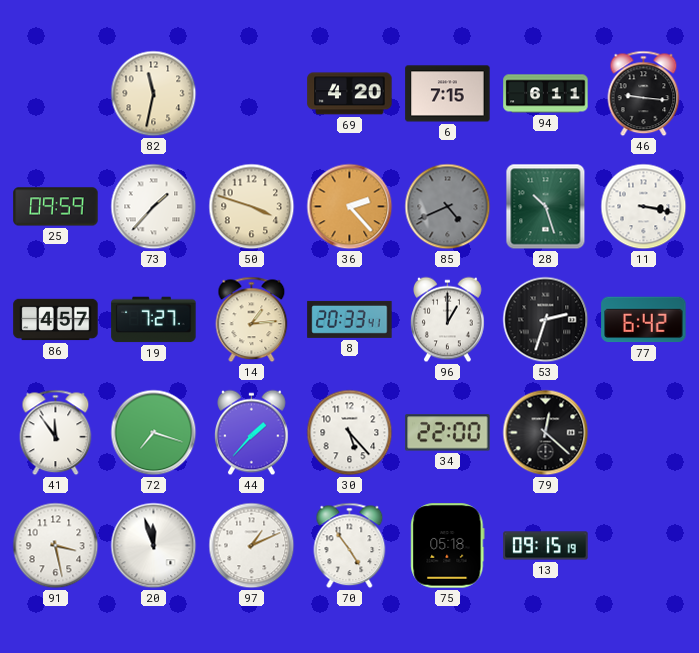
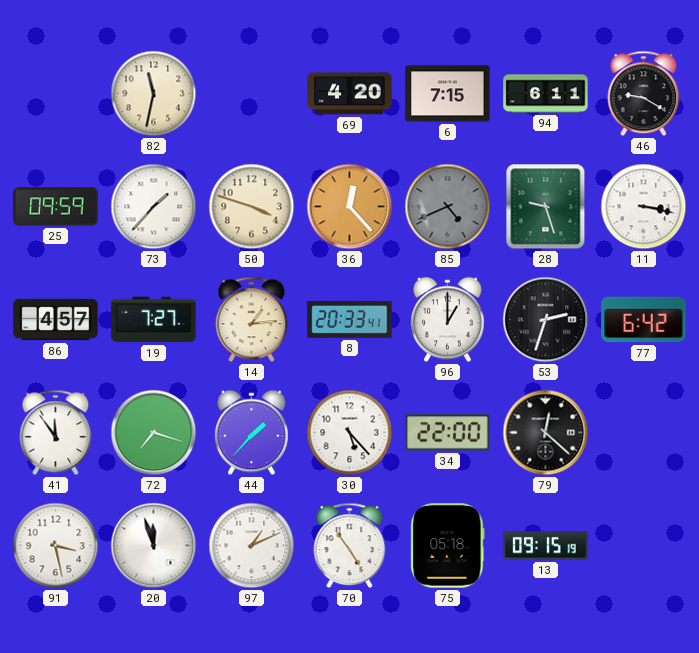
46: 9:16 -> 9:20 (644, 94)
36: 2:23 -> 12:23 (350, 207)
28: 10:27 -> 9:27 (546, 207)
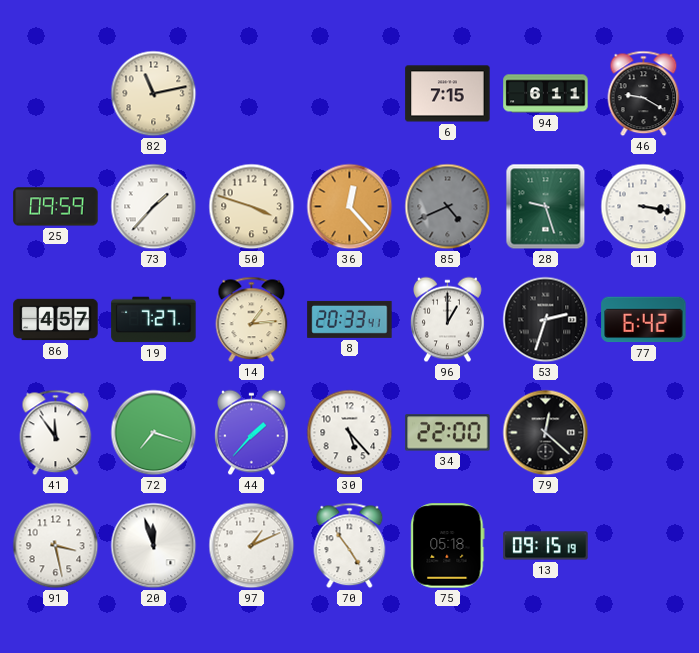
82: 11:32 -> 11:13 (154, 94)
69: 4:20 -> none (350, 94)
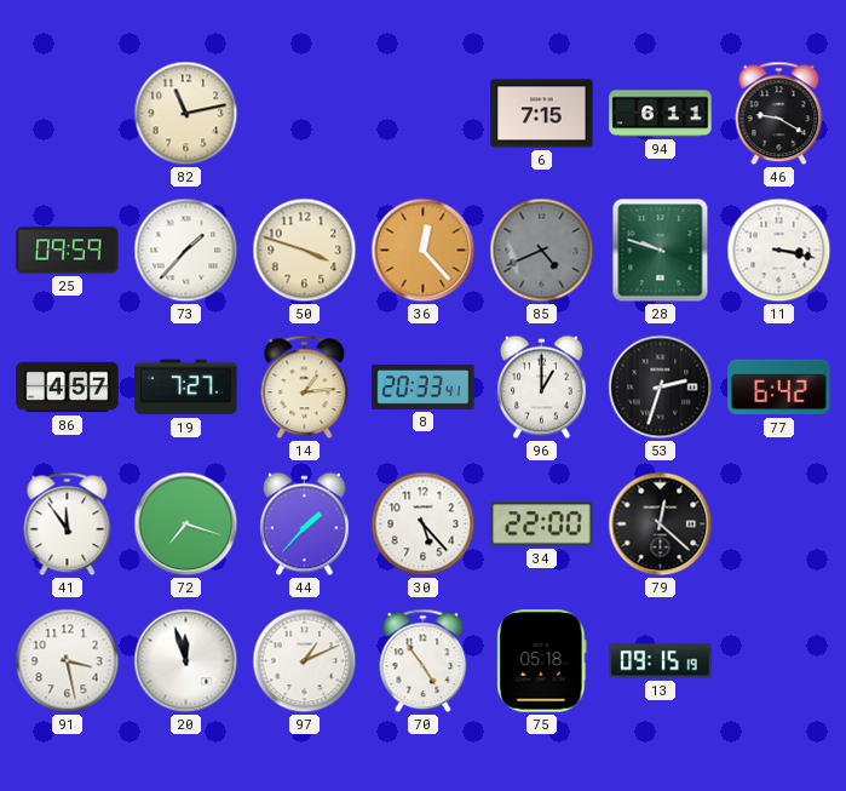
28: 9:27 -> 9:48 (661, 251)
